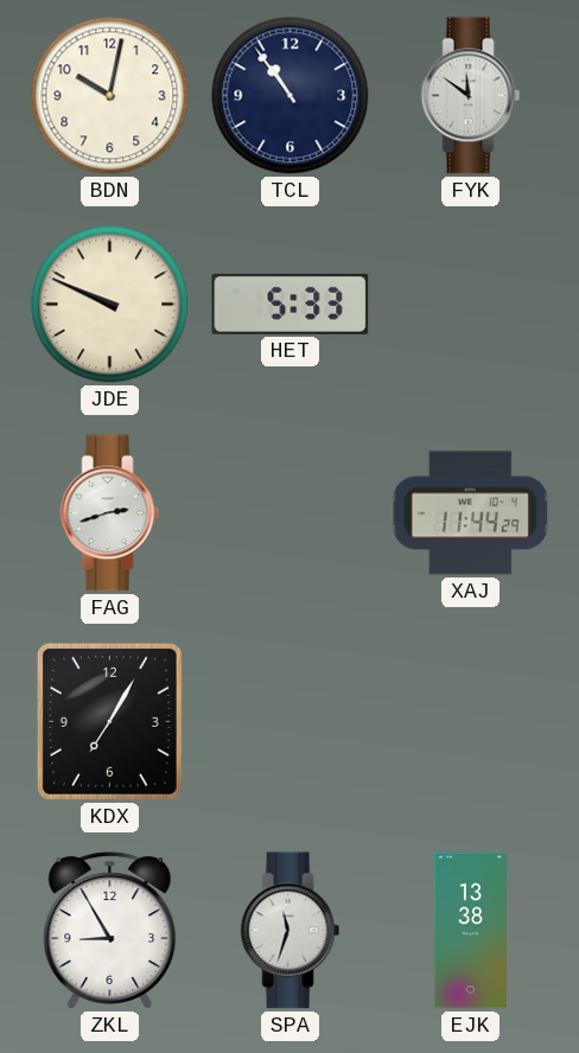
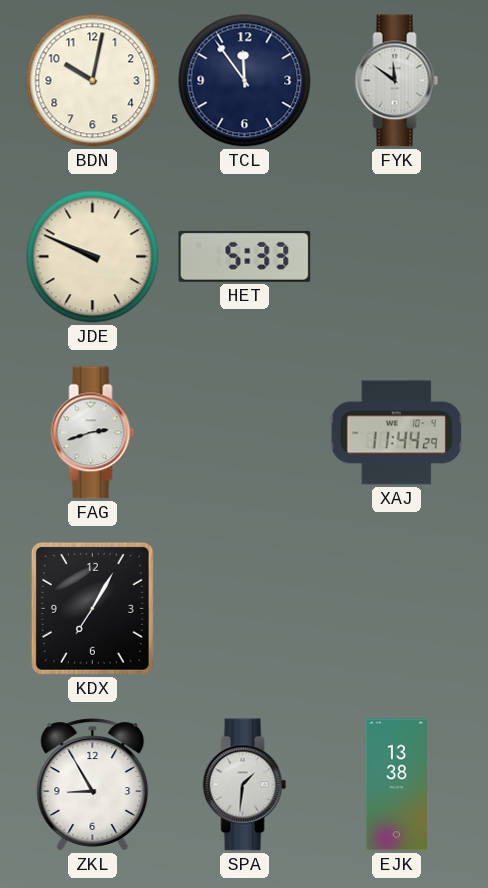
TCL: 10:54 -> 11:54 (245, 81)
SPA: 11:33 -> 1:31 (245, 785)
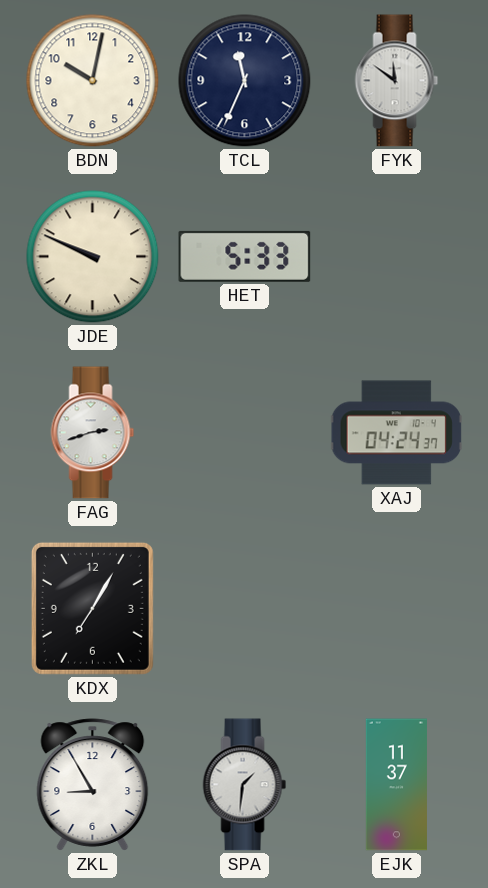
TCL: 11:54 -> 11:34 (245, 81)
XAJ: 11:44 -> 04:24 (396, 433)
EJK: 13:38 -> 11:37 (396, 785)
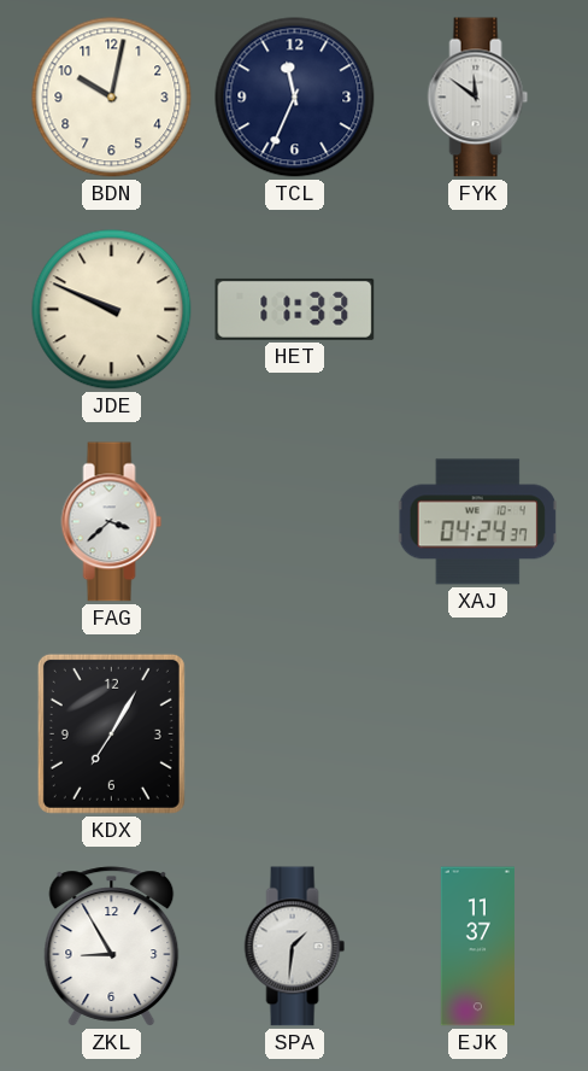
HET: 5:33 -> 11:33 (295, 309)
FAG: 2:42 -> 3:38 (112, 522)
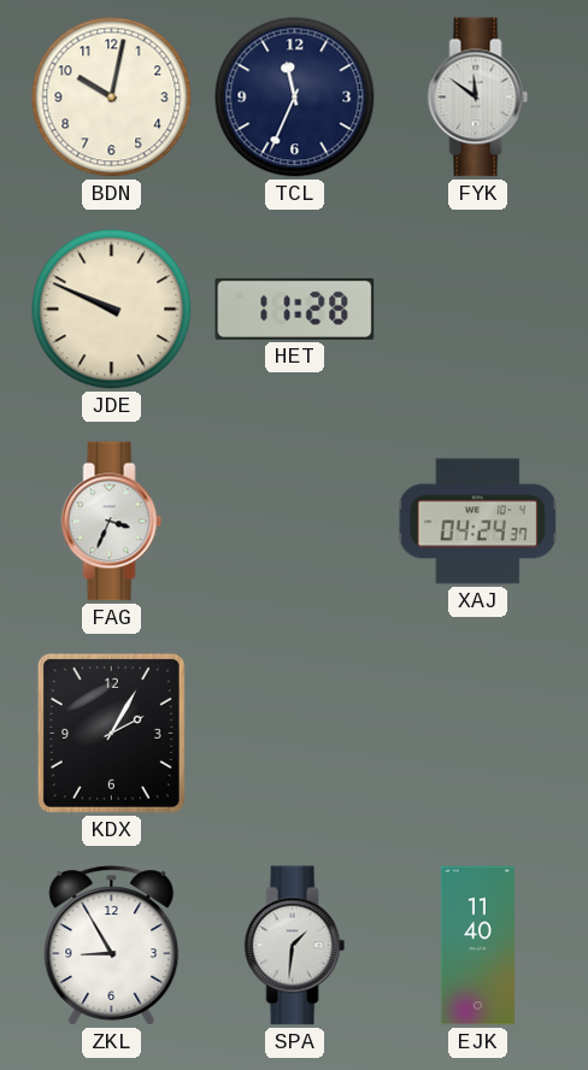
HET: 11:33 -> 11:28 (295, 308)
FAG: 3:38 -> 3:34 (112, 522)
KDX: 7:05 -> 2:05 (111, 733)
EJK: 11:37 -> 11:40 (477, 946)
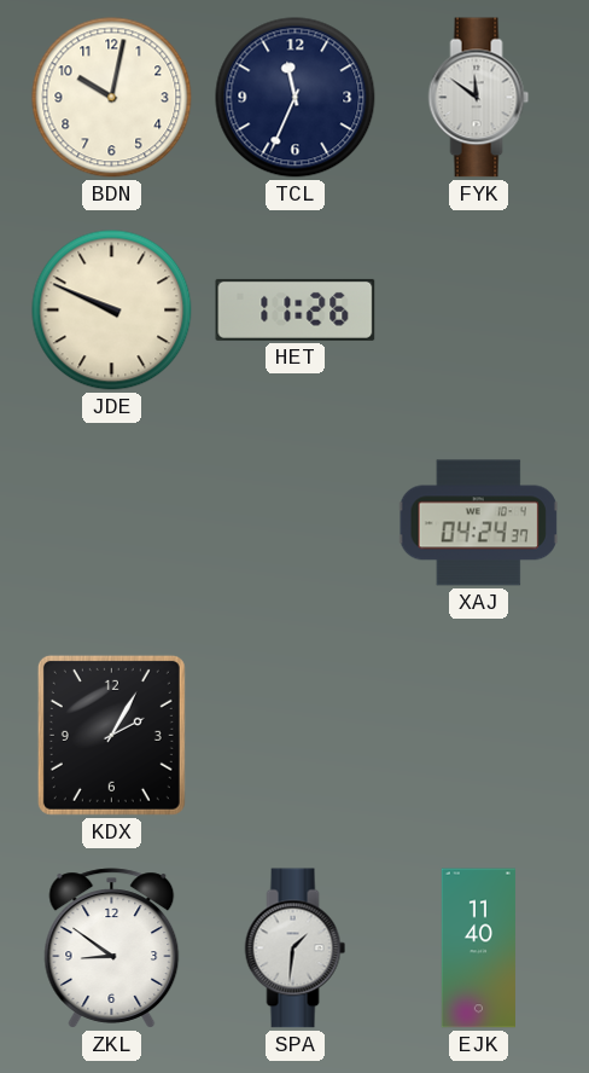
HET: 11:28 -> 11:26 (296, 309)
FAG: 3:34 -> none (112, 522)
ZKL: 8:55 -> 8:51 (112, 949)
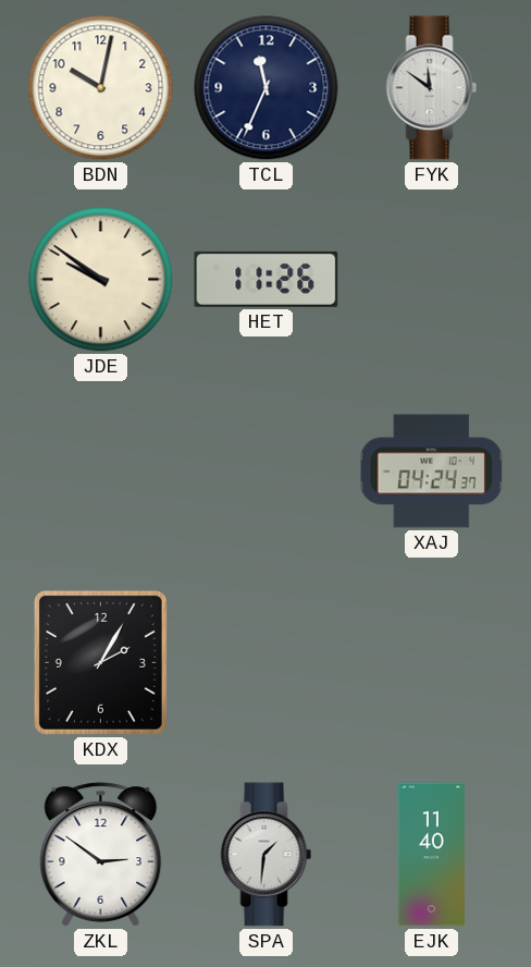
JDE: 9:49 -> 9:51 (101, 280)
ZKL: 8:51 -> 2:51 (101, 855)
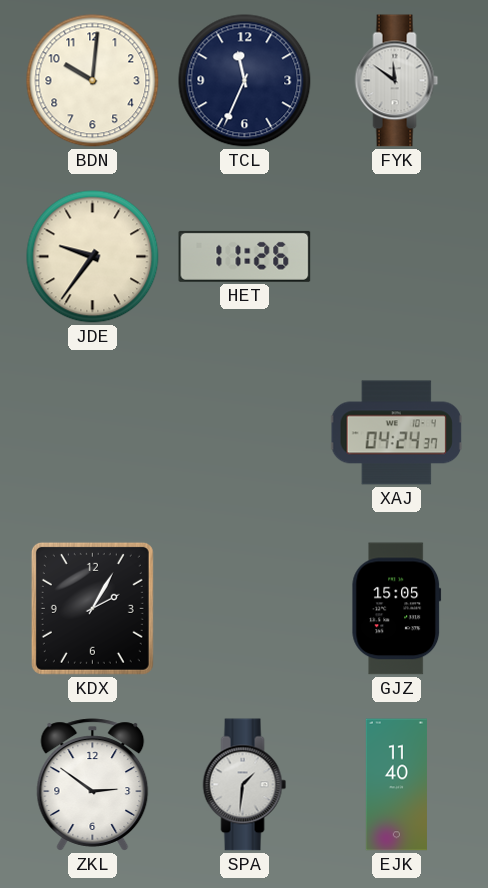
BDN: 10:02 -> 10:01 (93, 81)
JDE: 9:51 -> 9:36 (93, 257)
GJZ: none -> 15:05 (397, 609)
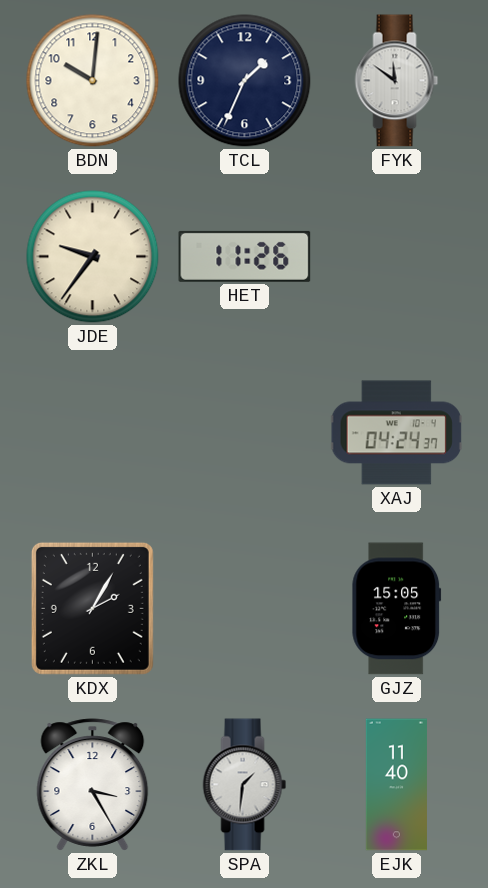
TCL: 11:34 -> 1:34 (245, 81)
ZKL: 2:51 -> 3:25 (93, 785)
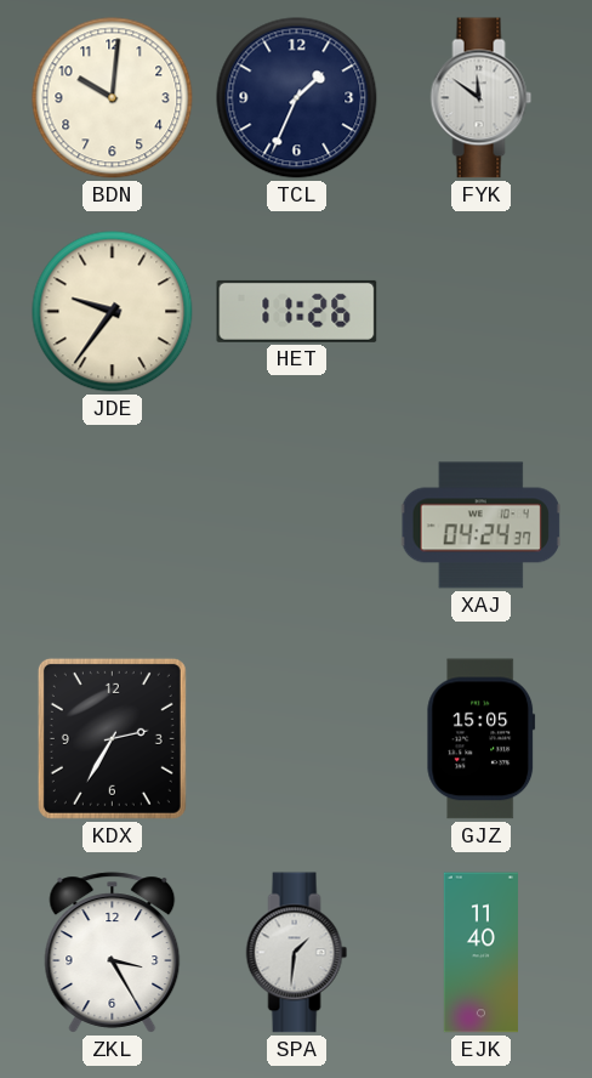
KDX: 2:05 -> 2:35 (112, 738)
